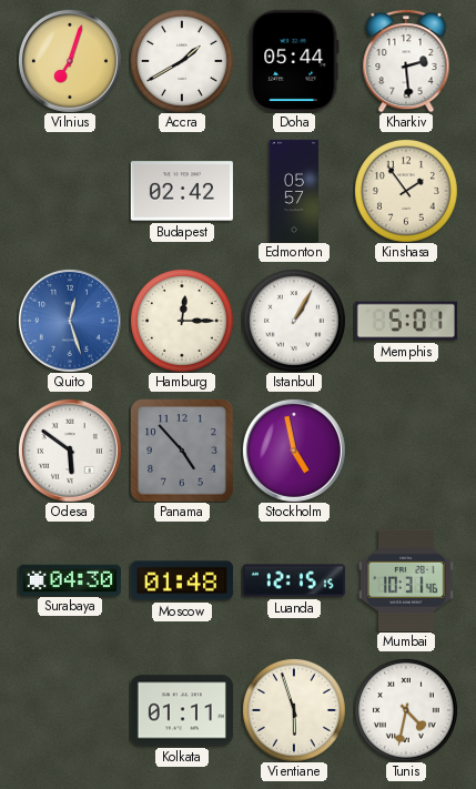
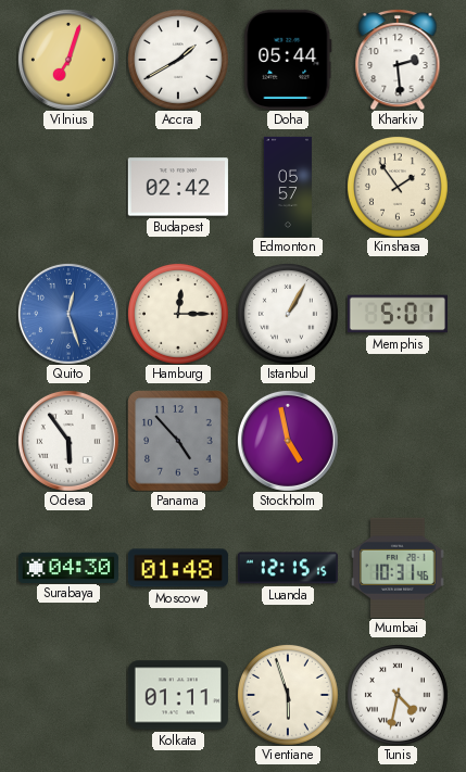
Odesa: 5:51 -> 5:54 (68, 441)
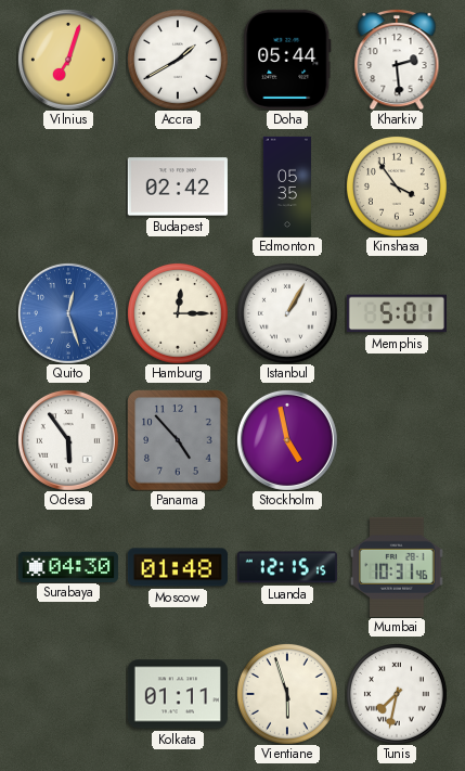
Edmonton: 05:57 -> 05:35 (287, 185)
Kinshasa: 1:54 -> 3:54 (397, 187)
Tunis: 4:32 -> 7:32 (397, 694)
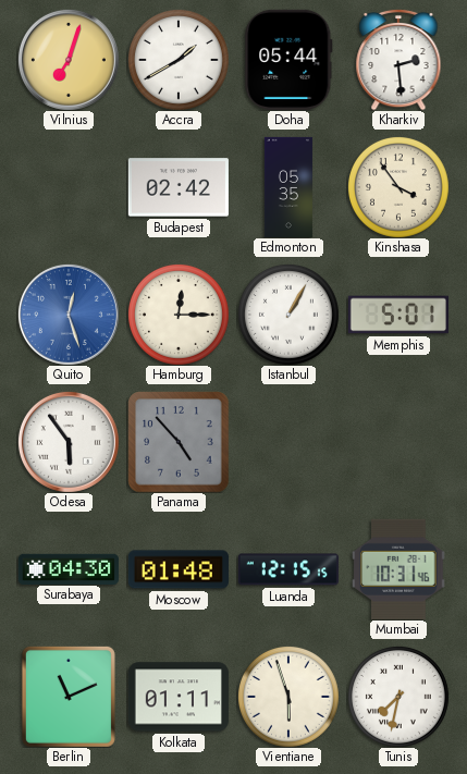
Stockholm: 4:58 -> none (287, 440)
Berlin: none -> 11:11 (69, 697)
